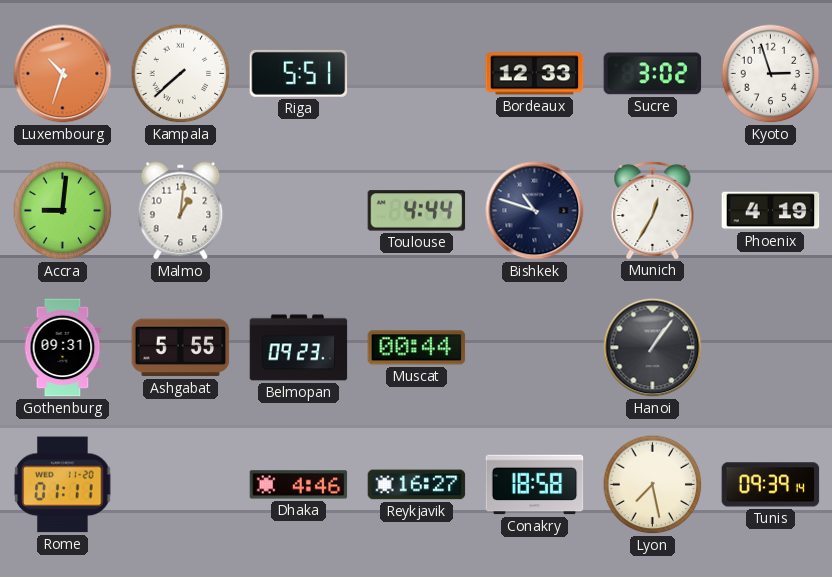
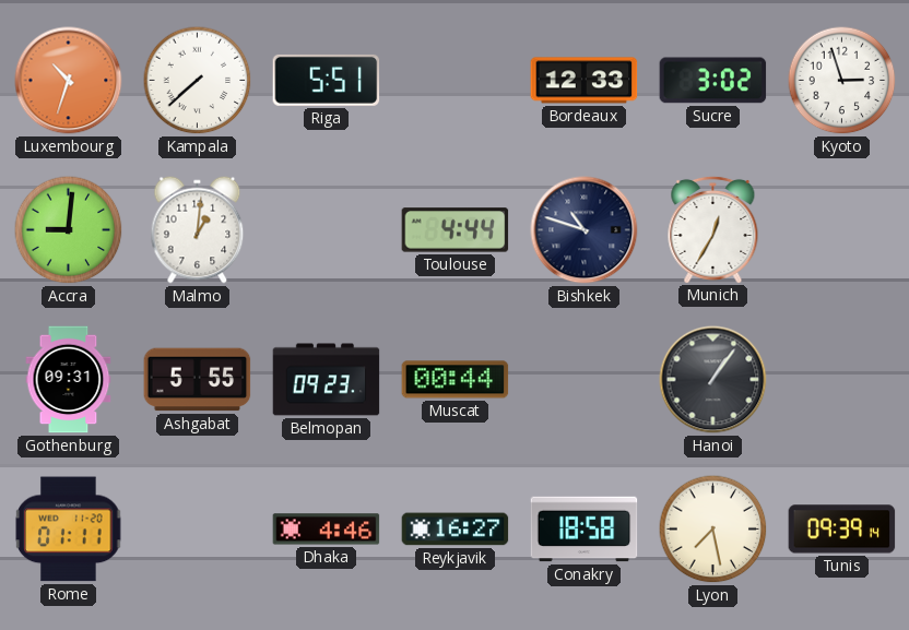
Phoenix: 4:19 -> none (771, 211)
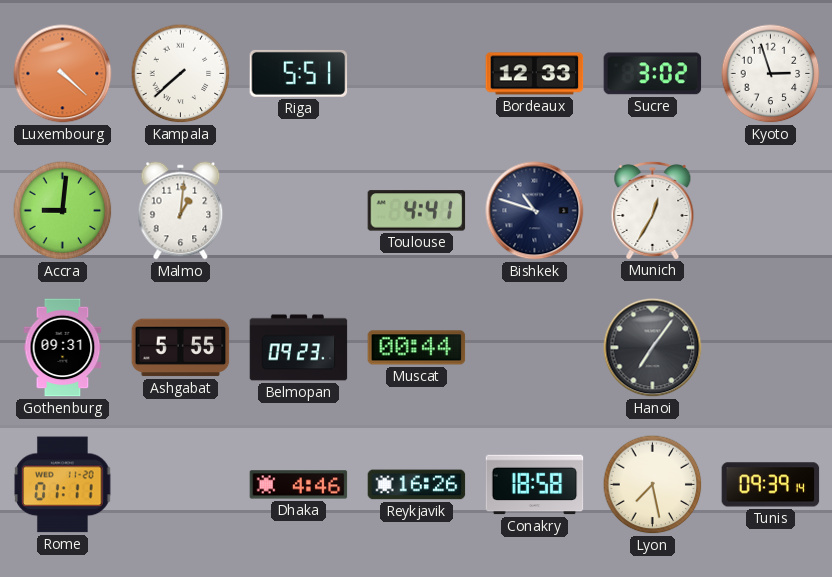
Luxembourg: 10:33 -> 4:22 (63, 74)
Toulouse: 4:44 -> 4:41 (417, 211)
Hanoi: 1:06 -> 7:06 (653, 348)
Reykjavik: 16:27 -> 16:26 (417, 485)
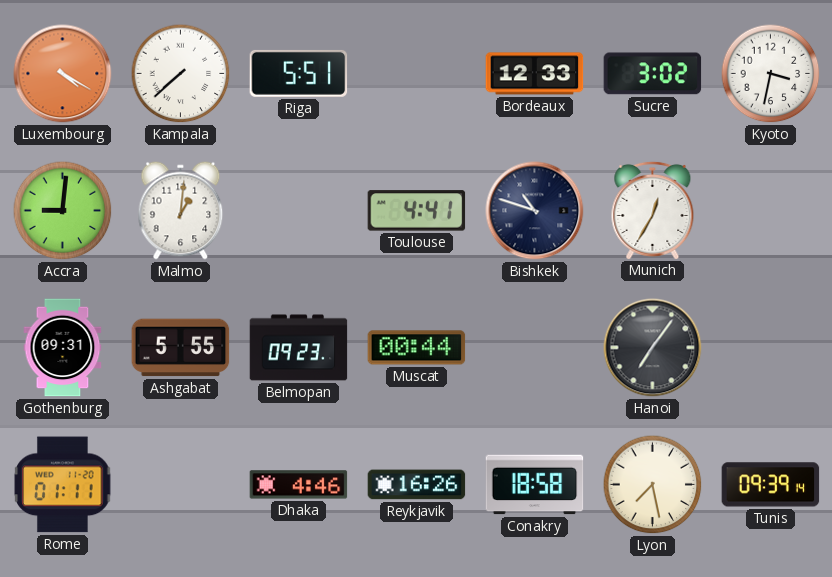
Luxembourg: 4:22 -> 4:20 (63, 74)
Kyoto: 2:57 -> 3:32 (771, 74)
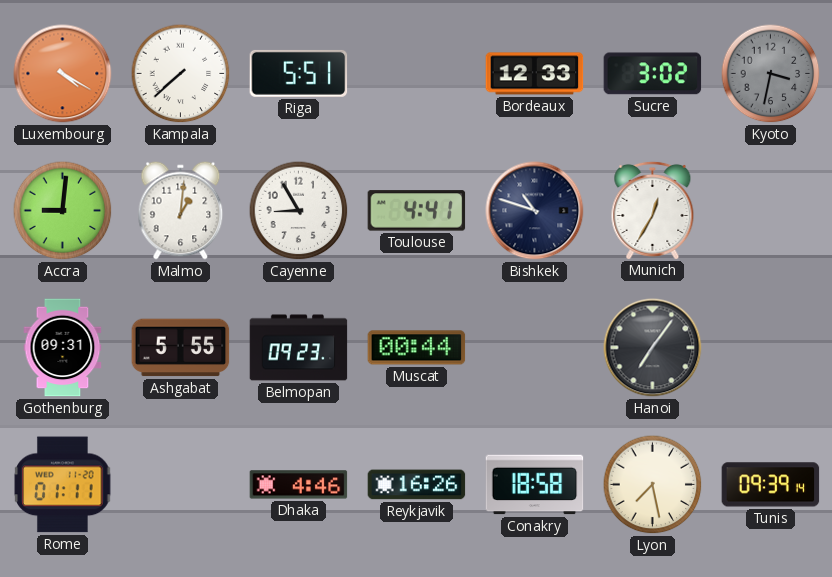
Kyoto dial: white -> grey (771, 74)
Cayenne: none -> 8:55 (299, 211)
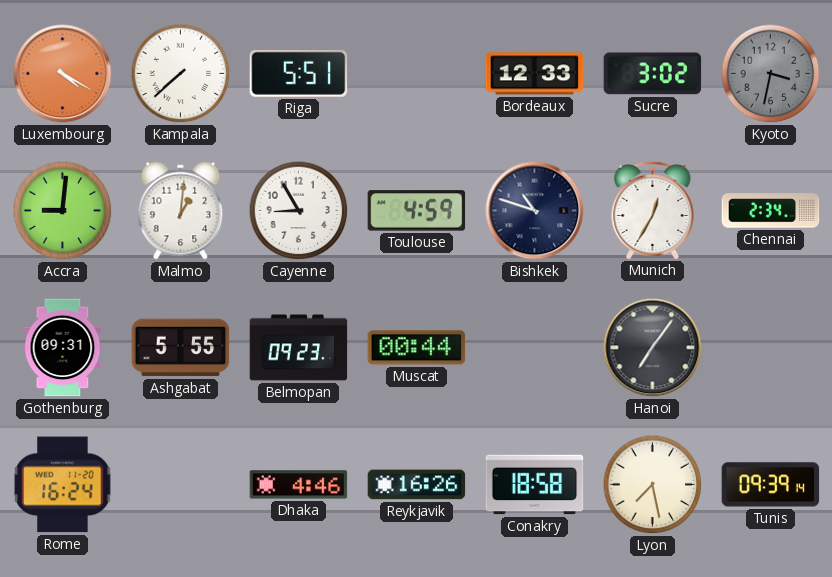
Toulouse: 4:41 -> 4:59 (417, 211)
Chennai: none -> 2:34 (771, 211)
Rome: 01:11 -> 16:24 (63, 485)
